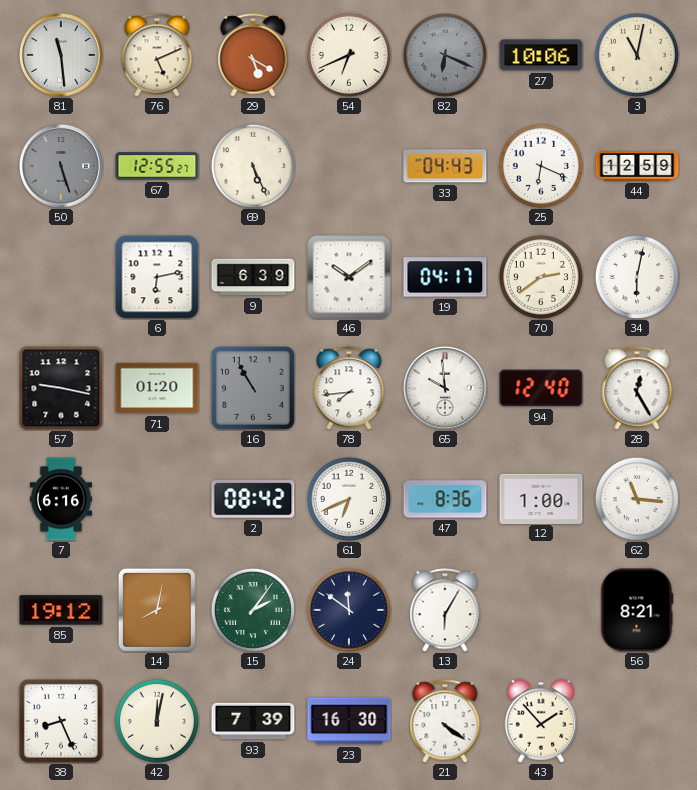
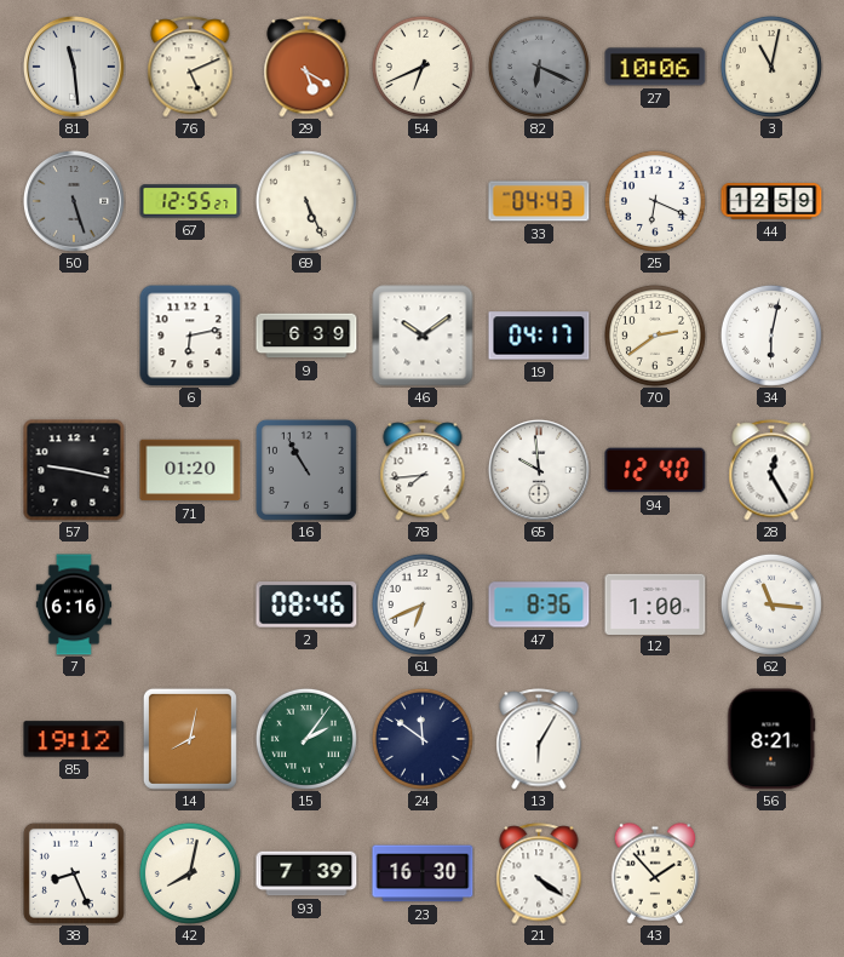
2: 08:42 -> 08:46 (306, 604)
42: 12:02 -> 8:02 (190, 873)
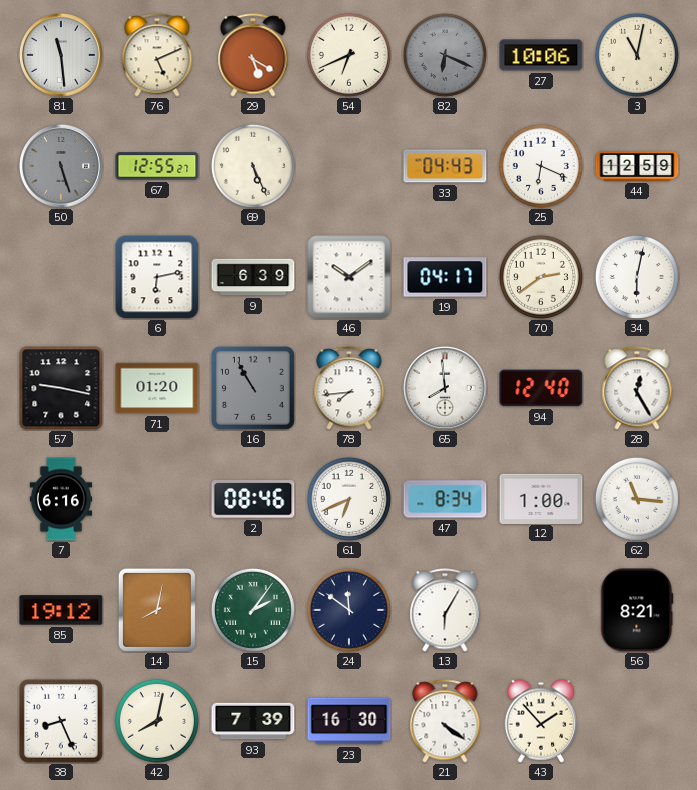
65: 9:59 -> 7:59 (445, 388)
47: 8:36 -> 8:34 (445, 499)
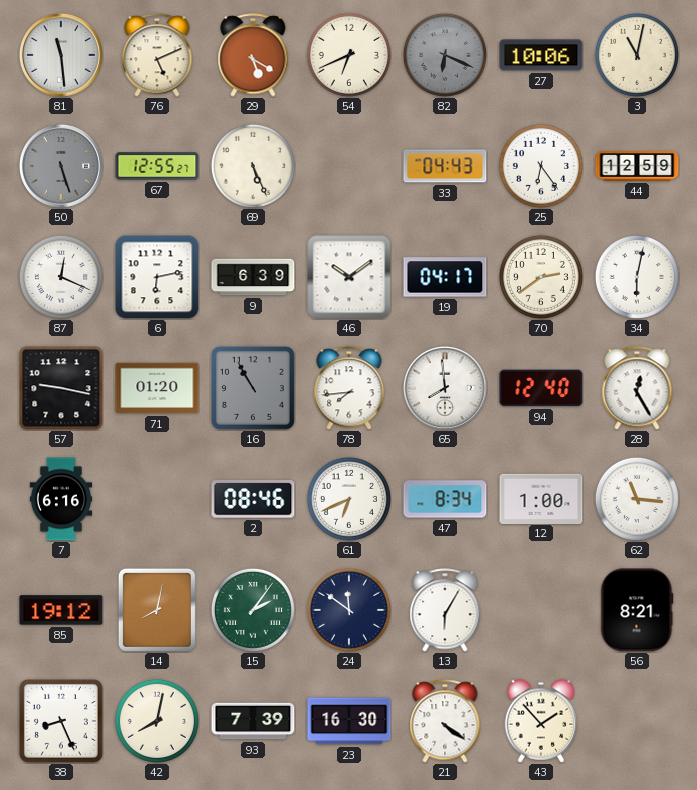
25: 6:19 -> 6:24 (541, 166)
87: none -> 12:19 (61, 277)
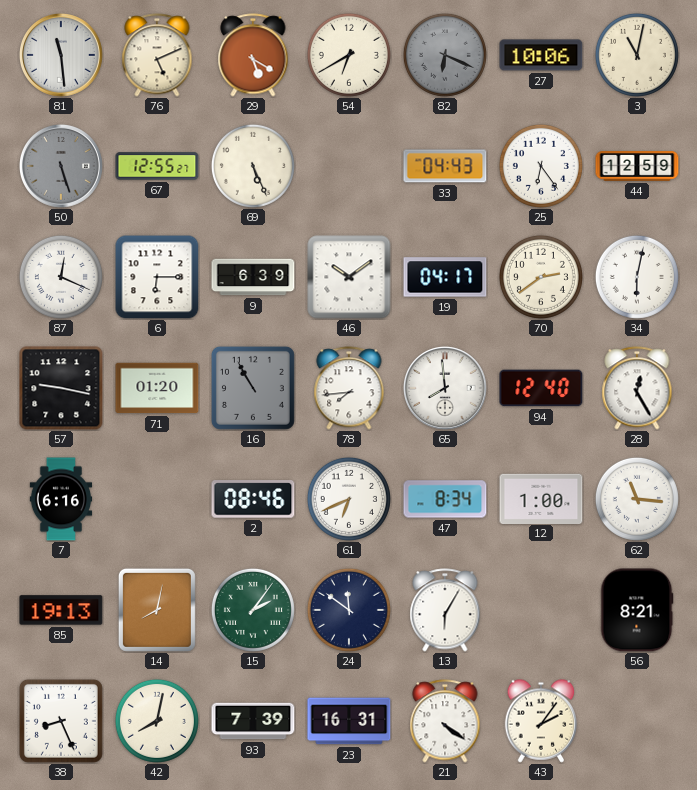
54: 6:41 -> 6:40 (349, 55)
6: 6:13 -> 6:15 (157, 277)
85: 19:12 -> 19:13 (61, 610)
23: 16:30 -> 16:31 (349, 721)
43: 1:53 -> 2:06 (541, 721)
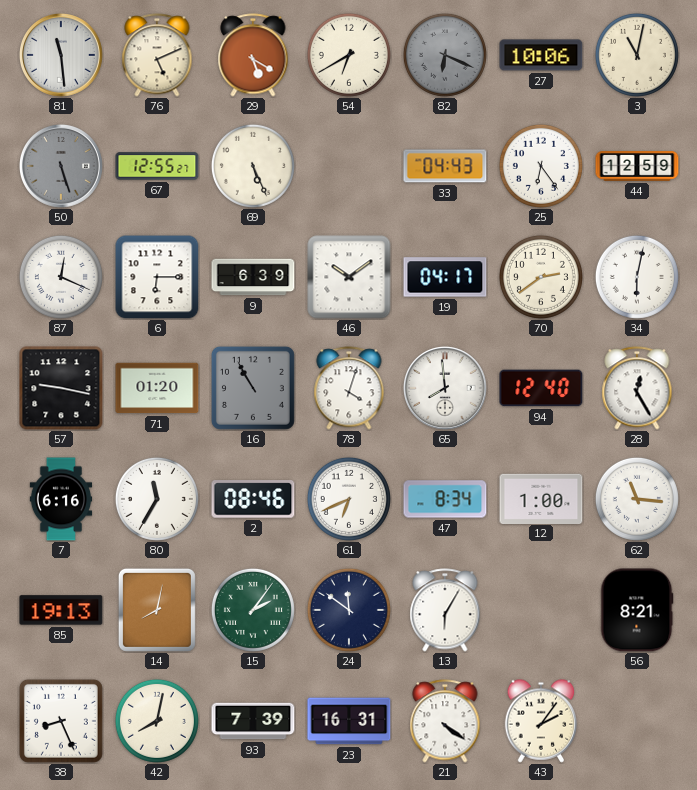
78: 7:44 -> 4:03 (349, 388)
80: none -> 11:35 (157, 499)
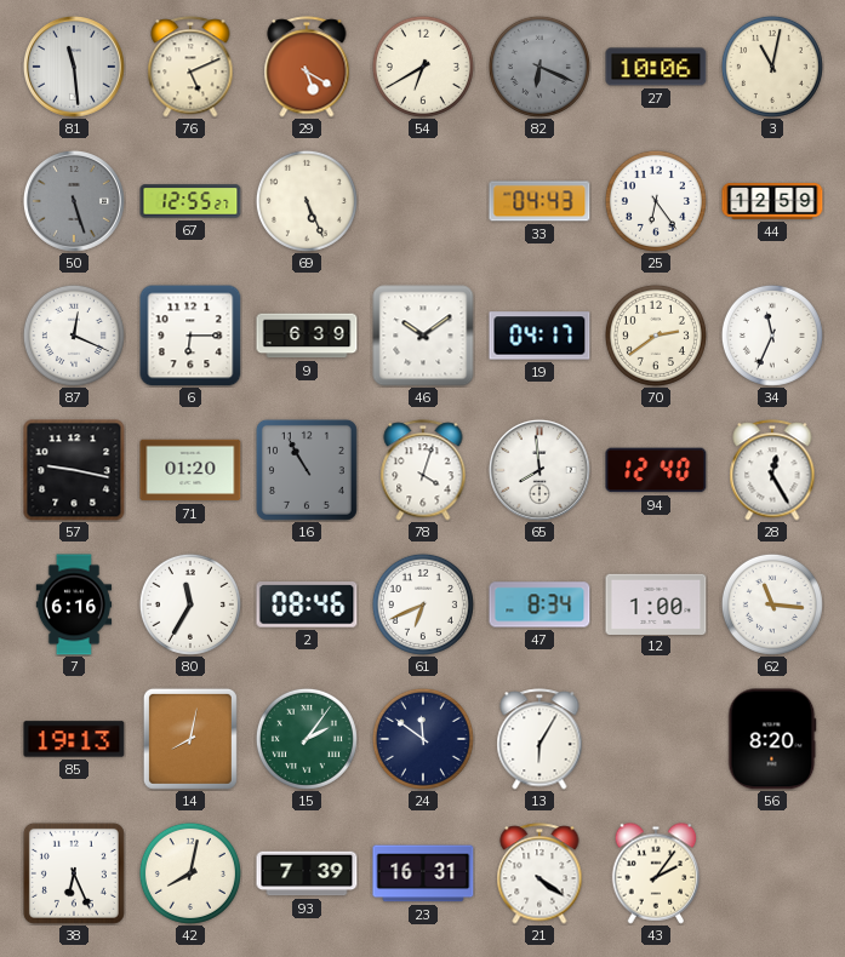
34: 6:02 -> 11:34 (772, 336)
56: 8:21 -> 8:20 (772, 739)
38: 8:26 -> 6:26 (74, 873)
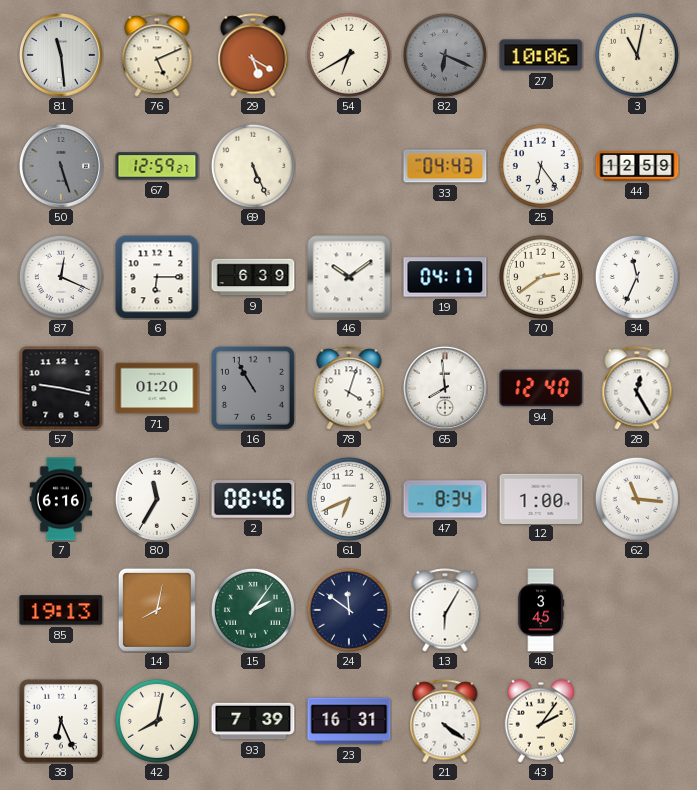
67: 12:55 -> 12:59 (157, 166)
48: none -> 3:45 (541, 610)
56: 8:20 -> none (772, 739)
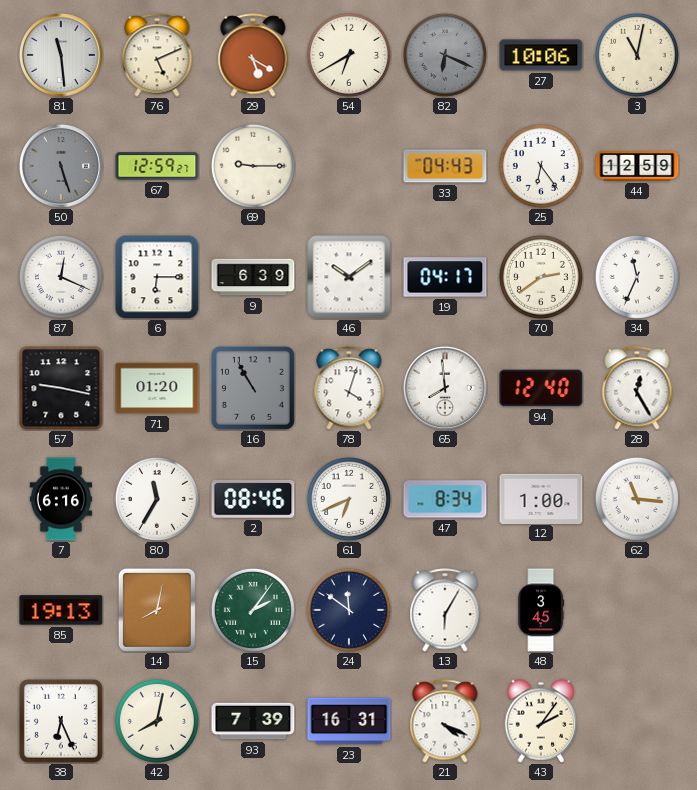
69: 5:26 -> 9:15 (253, 166)
21: 4:21 -> 4:19 (445, 721)
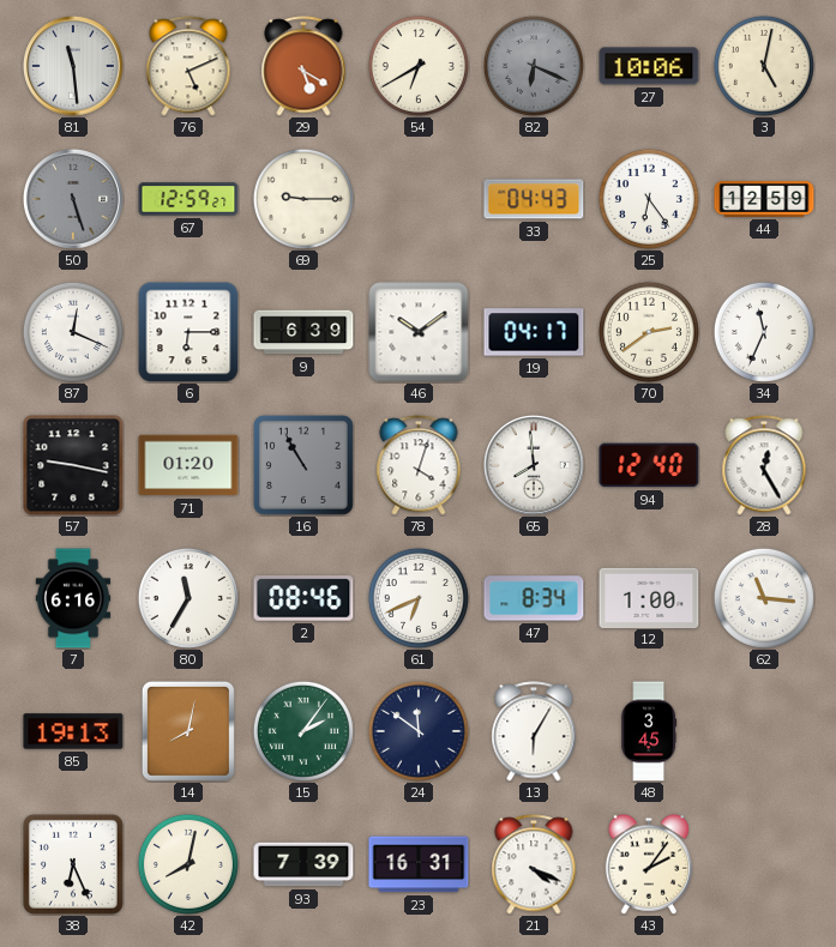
3: 11:02 -> 5:02 (764, 66)
